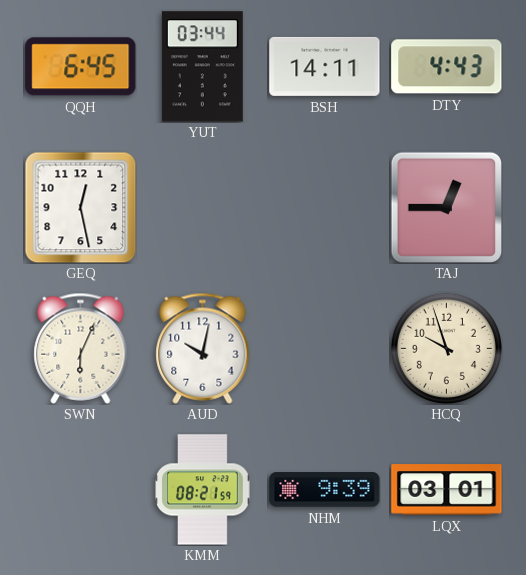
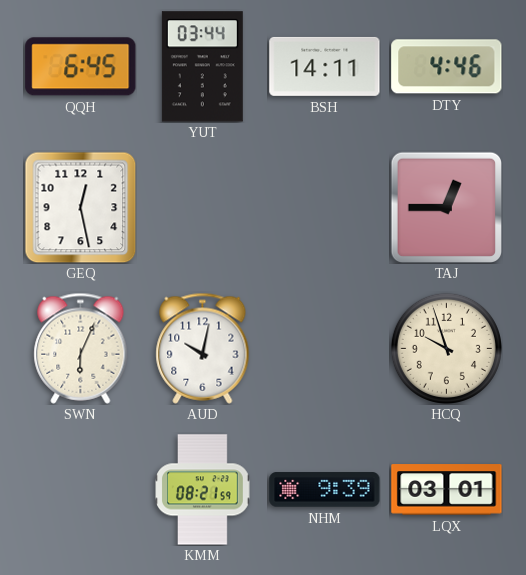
DTY: 4:43 -> 4:46 (447, 67)
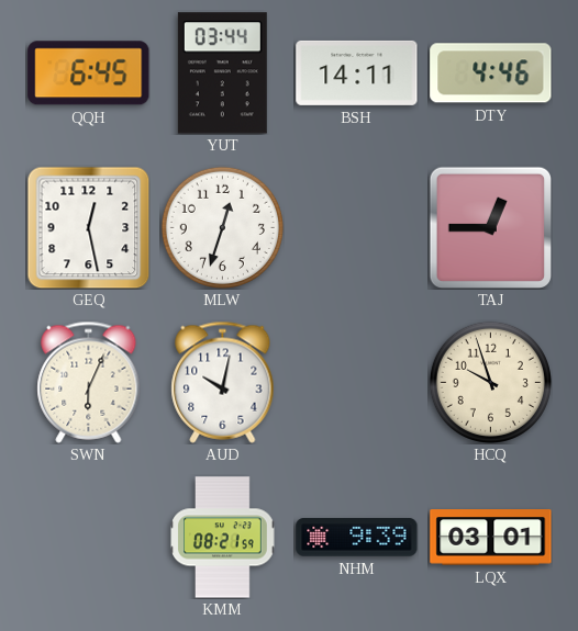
MLW: none -> 12:33 (222, 227)
